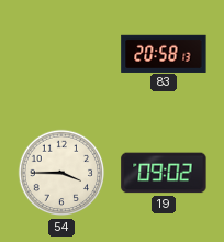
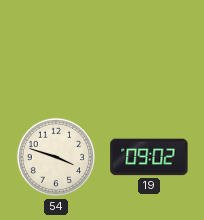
83: 20:58 -> none (164, 53)
54: 3:45 -> 3:48 (56, 157)
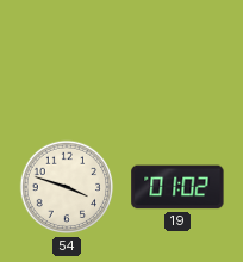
19: 09:02 -> 01:02 (177, 187)
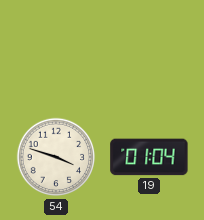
19: 01:02 -> 01:04 (149, 157)
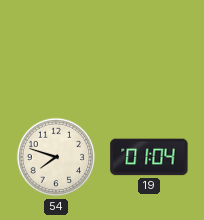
54: 3:48 -> 7:48 (56, 157)
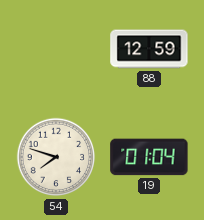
88: none -> 12:59 (149, 49)
